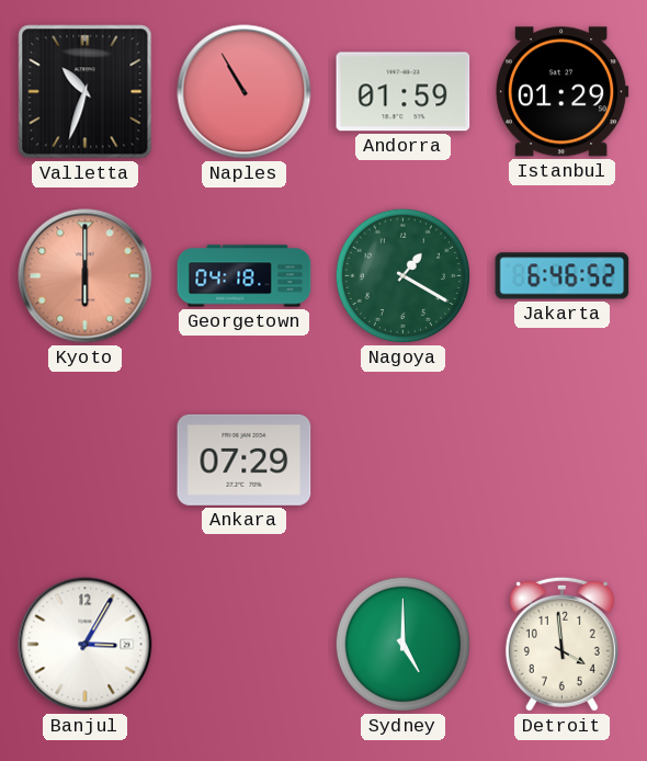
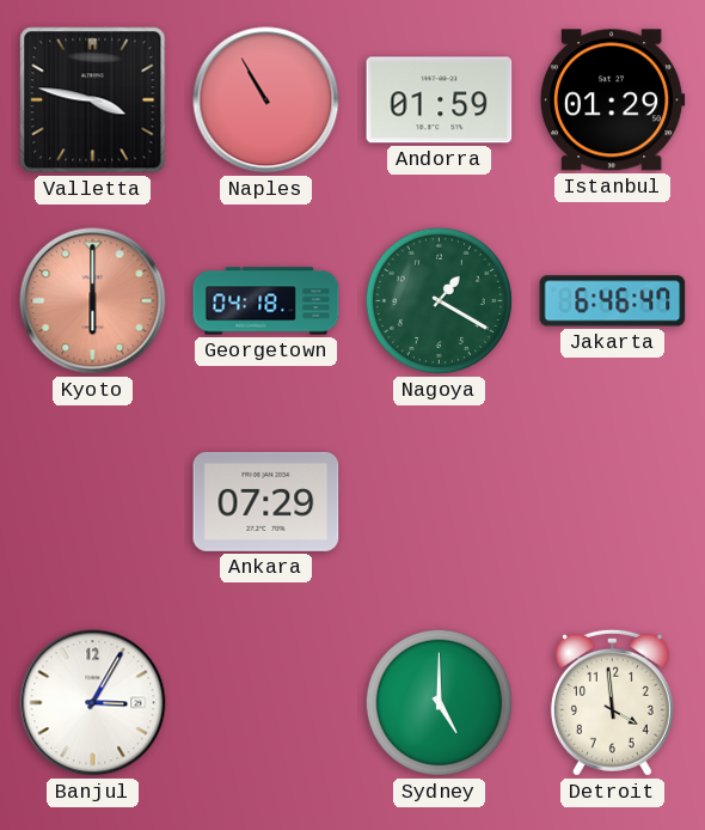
Valletta: 10:33 -> 3:47 (93, 100)
Jakarta: 6:46:52 -> 6:46:47 (613, 301)
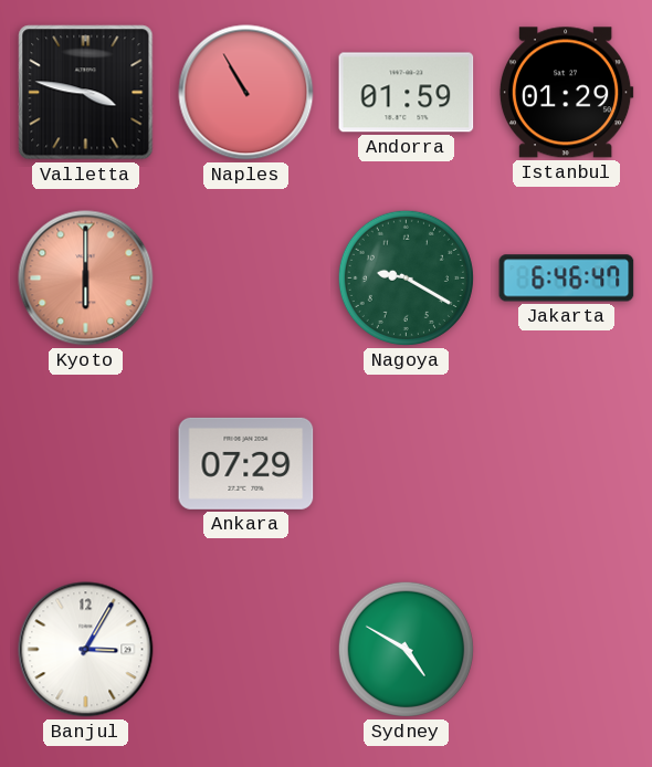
Georgetown: 04:18 -> none (266, 301)
Nagoya: 1:20 -> 9:20 (406, 277)
Sydney: 5:00 -> 4:50 (406, 649)
Detroit: 3:59 -> none (612, 702)
